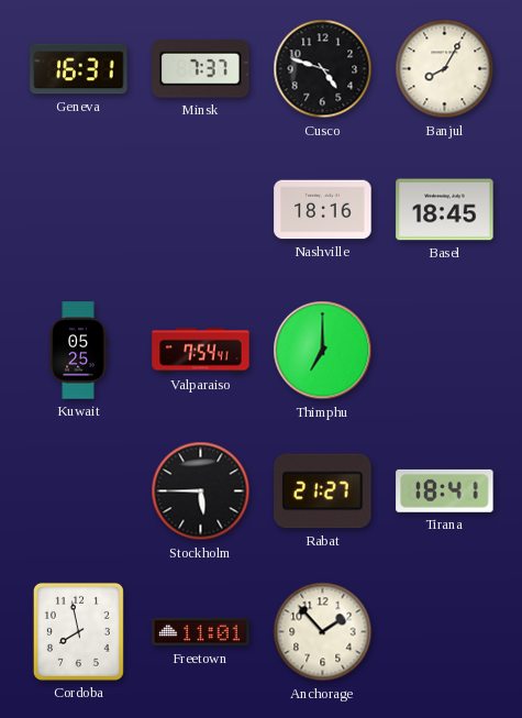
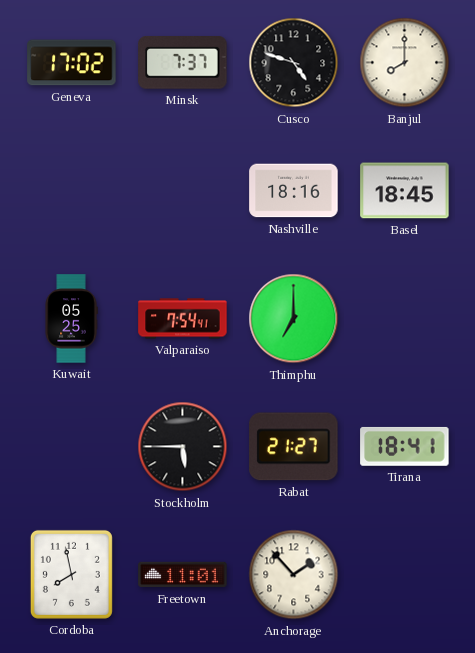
Geneva: 16:31 -> 17:02 (72, 63)
Banjul: 8:05 -> 8:00 (405, 63)
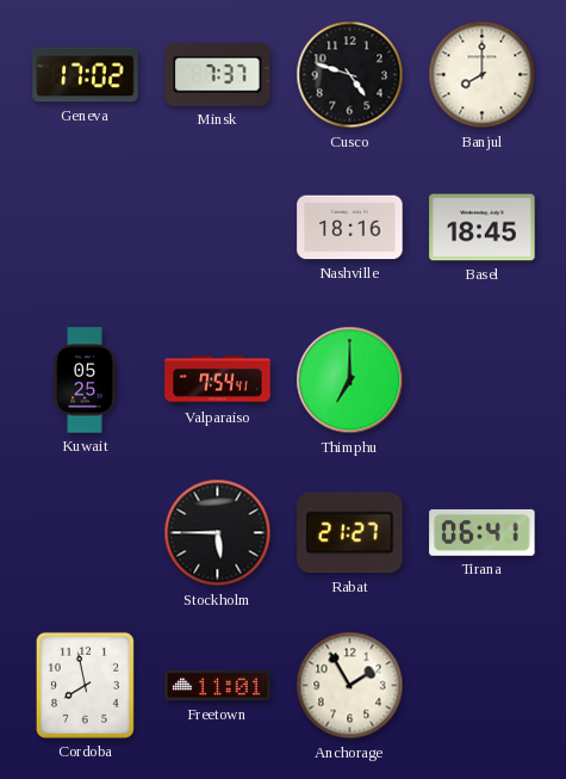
Tirana: 18:41 -> 06:41 (483, 532)
Anchorage: 1:53 -> 1:55 (350, 686)
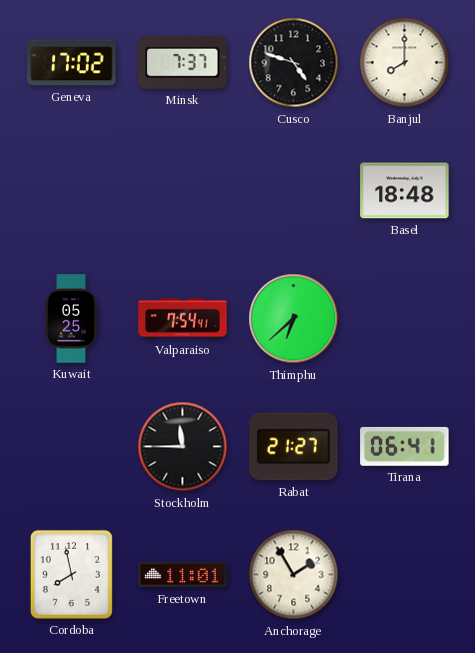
Nashville: 18:16 -> none (350, 228)
Basel: 18:45 -> 18:48 (405, 191)
Thimphu: 7:00 -> 6:38 (294, 319)
Stockholm: 5:45 -> 11:45 (183, 447)
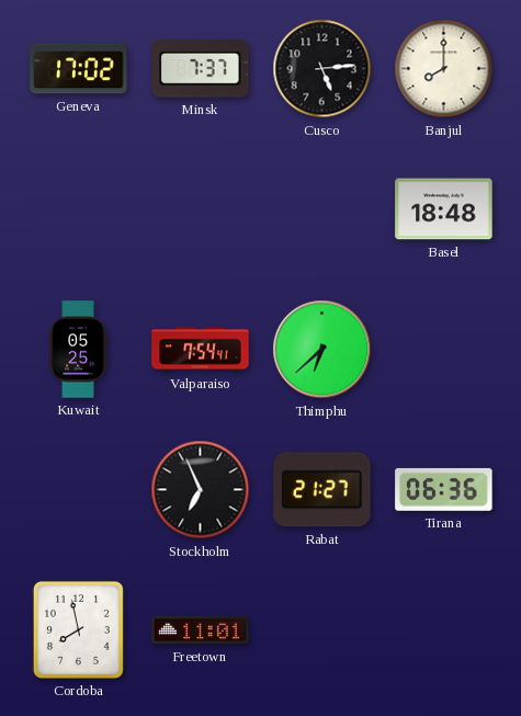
Cusco: 4:48 -> 5:14 (322, 69)
Stockholm: 11:45 -> 6:56 (201, 490)
Tirana: 06:41 -> 06:36 (444, 489)
Anchorage: 1:55 -> none (294, 575)
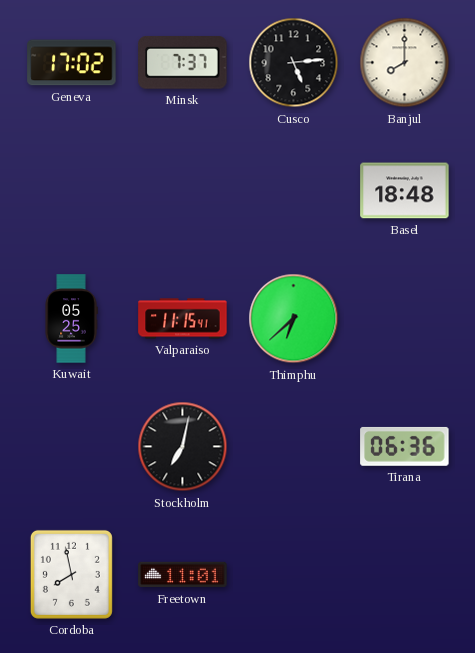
Valparaiso: 7:54 -> 11:15 (183, 319)
Stockholm: 6:56 -> 7:02 (183, 447)
Rabat: 21:27 -> none (322, 490)
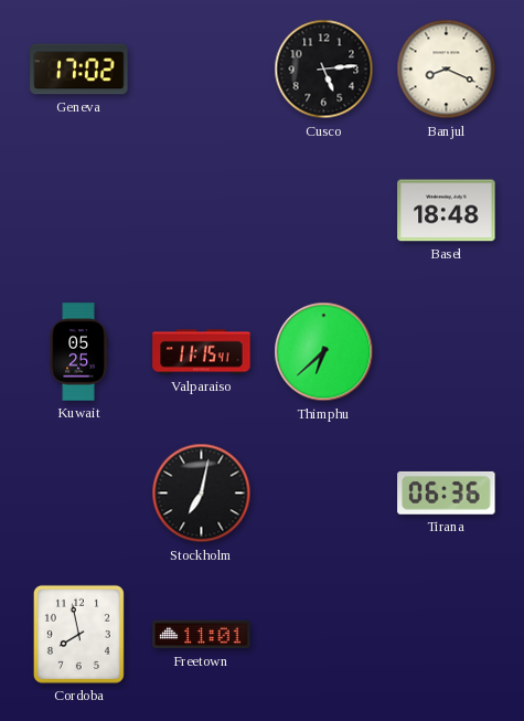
Minsk: 7:37 -> none (183, 63)
Banjul: 8:00 -> 8:19 (447, 70)
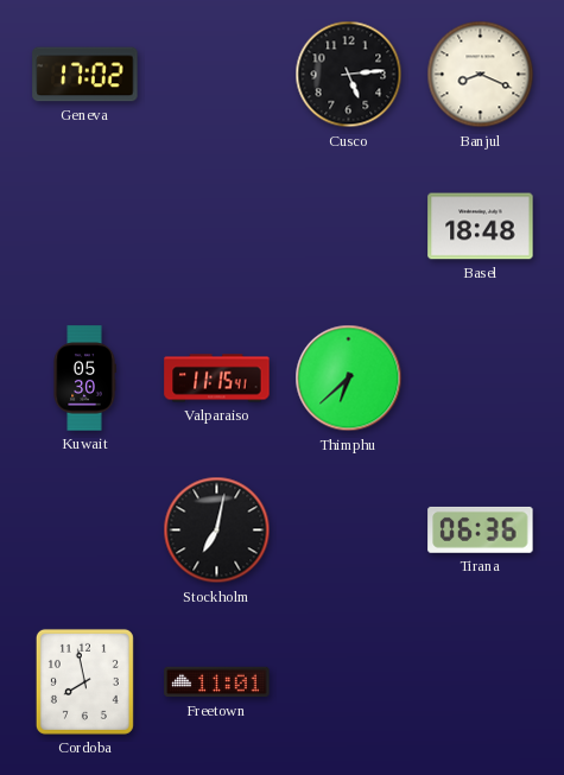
Kuwait: 05:25 -> 05:30 (84, 379)
